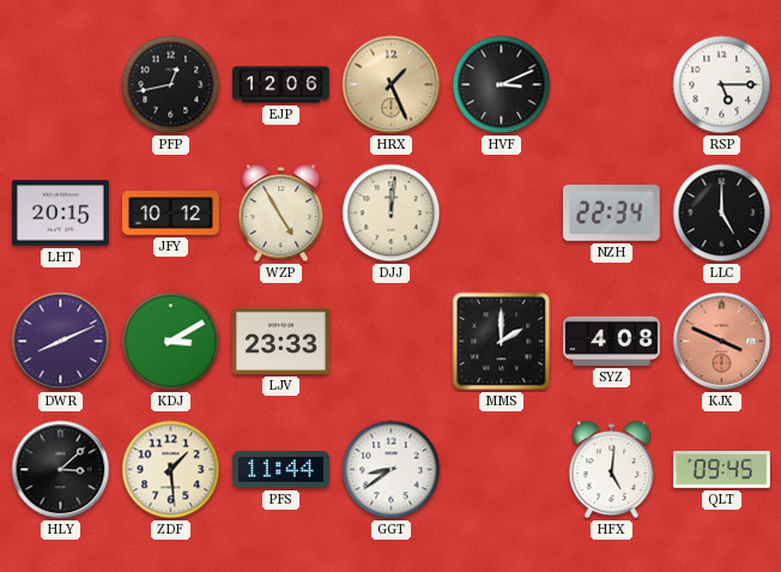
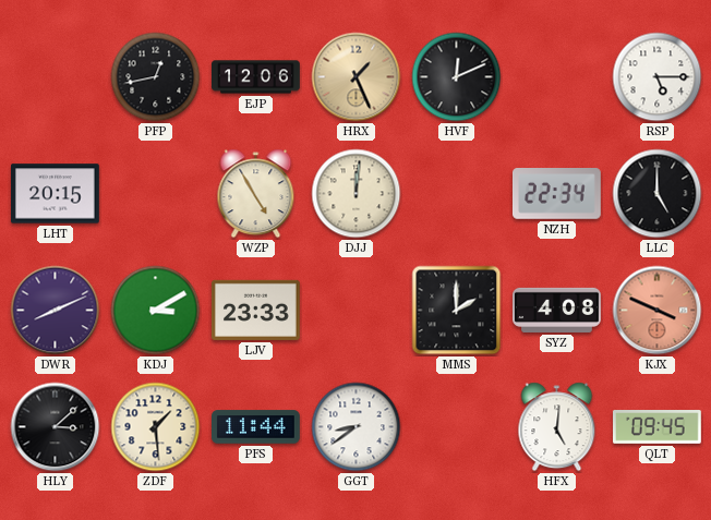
HVF: 3:11 -> 12:11 (457, 77)
JFY: 10:12 -> none (171, 213)
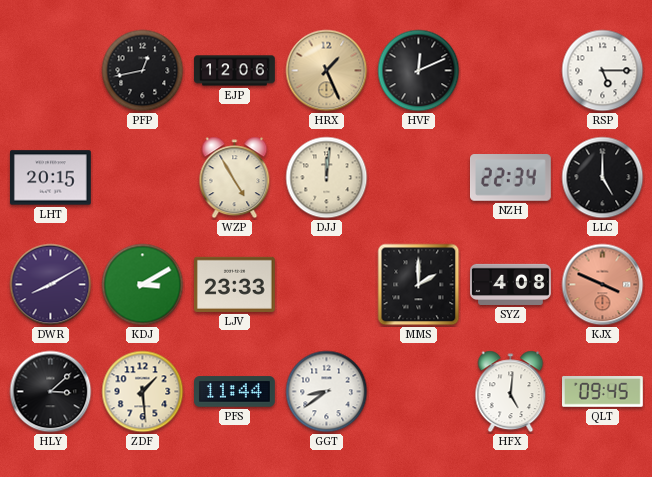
DWR: 8:11 -> 8:10 (51, 285)
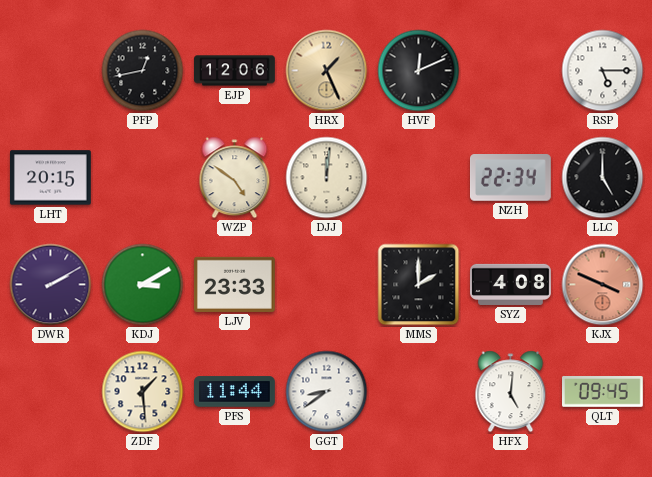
WZP: 4:55 -> 4:51 (235, 178)
DWR: 8:10 -> 2:10 (51, 285)
HLY: 3:08 -> none (51, 392)
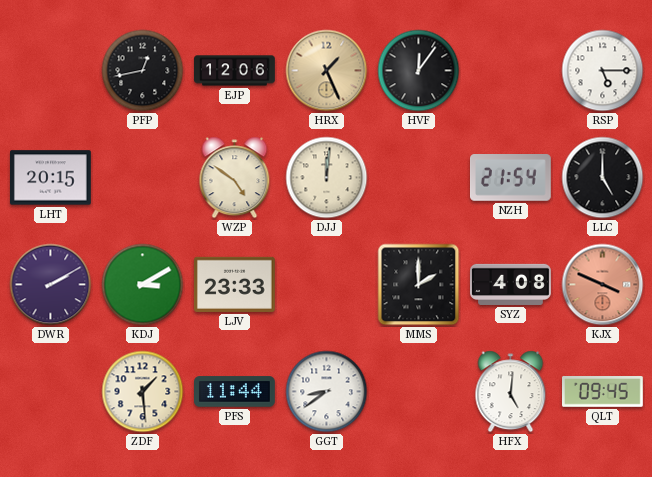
HVF: 12:11 -> 12:06 (419, 71)
NZH: 22:34 -> 21:54 (511, 178)
